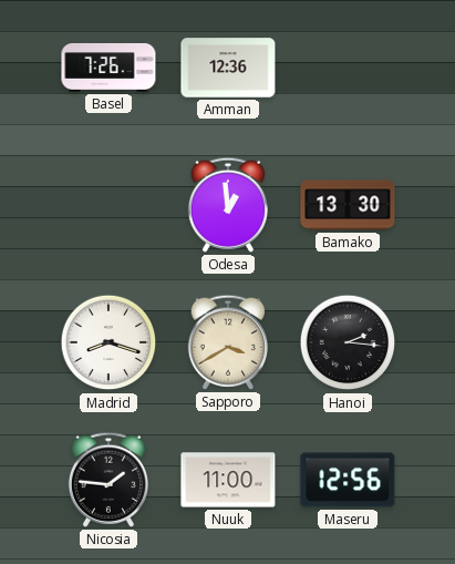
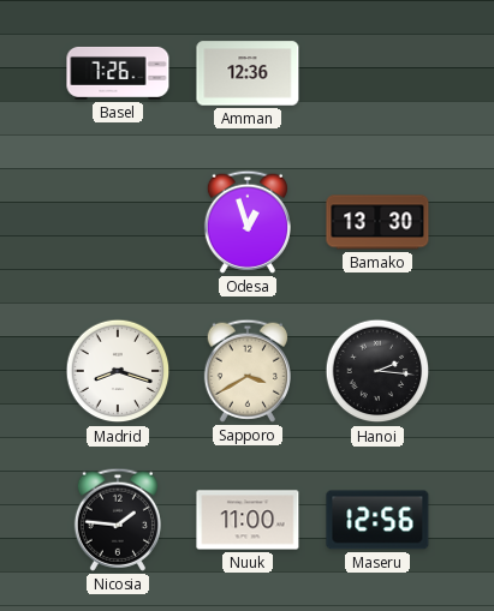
Odesa: 12:59 -> 12:57 (246, 222)
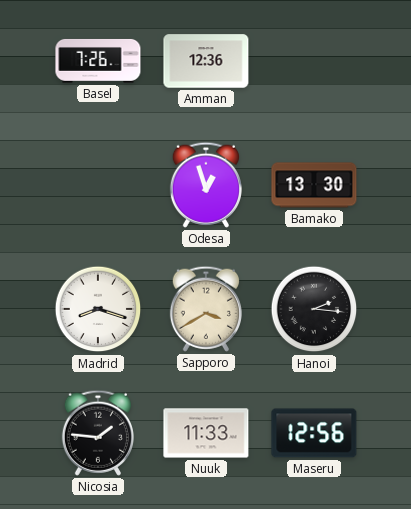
Nuuk: 11:00 -> 11:33 (206, 433)
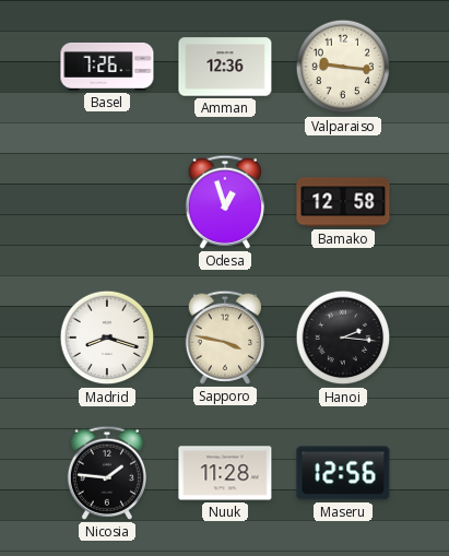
Valparaiso: none -> 9:16 (343, 67)
Bamako: 13:30 -> 12:58 (343, 202)
Sapporo: 3:40 -> 3:47 (224, 338)
Nuuk: 11:33 -> 11:28 (225, 473)
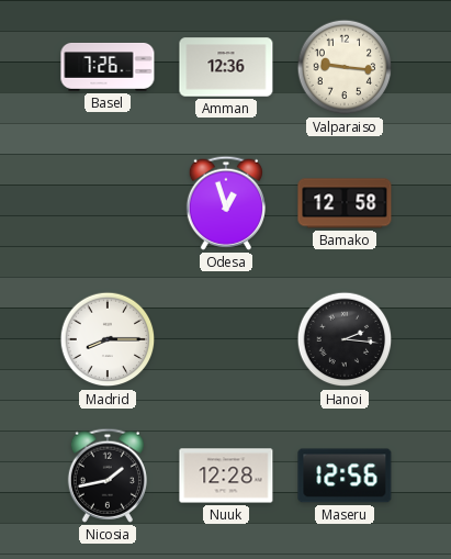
Madrid: 8:18 -> 8:15 (108, 339)
Sapporo: 3:47 -> none (224, 338)
Nicosia: 1:46 -> 1:43 (106, 476)
Nuuk: 11:28 -> 12:28 (226, 476)
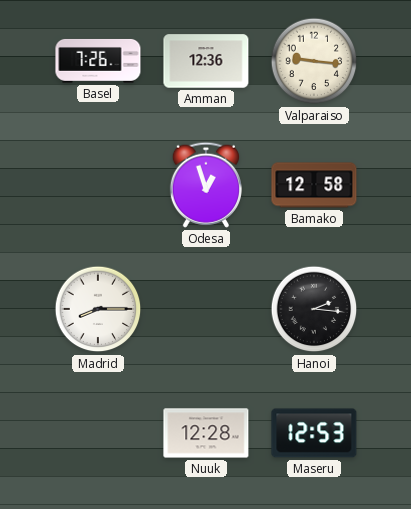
Nicosia: 1:43 -> none (106, 476)
Maseru: 12:56 -> 12:53 (314, 433)
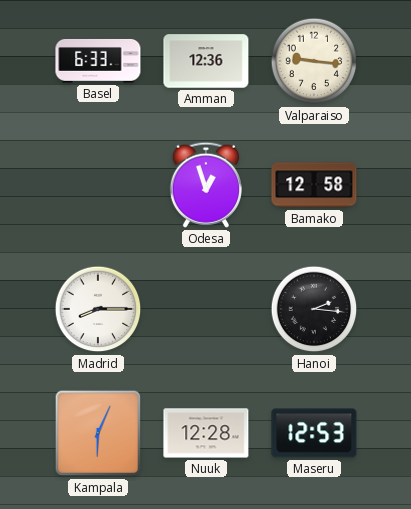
Basel: 7:26 -> 6:33 (98, 61)
Kampala: none -> 6:04 (98, 433)
